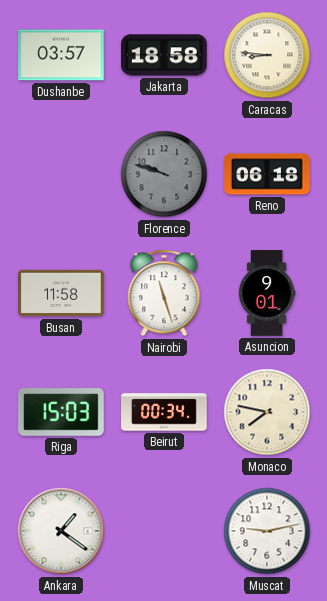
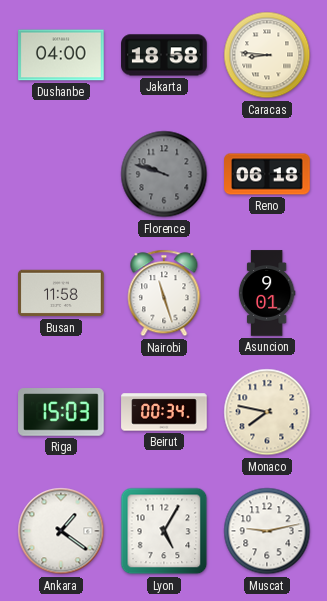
Dushanbe: 03:57 -> 04:00 (61, 55)
Lyon: none -> 5:05 (164, 531)
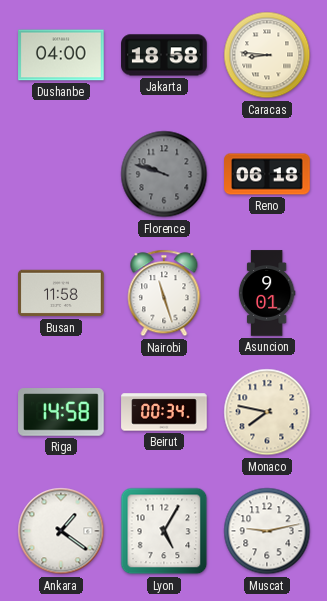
Riga: 15:03 -> 14:58 (61, 412)
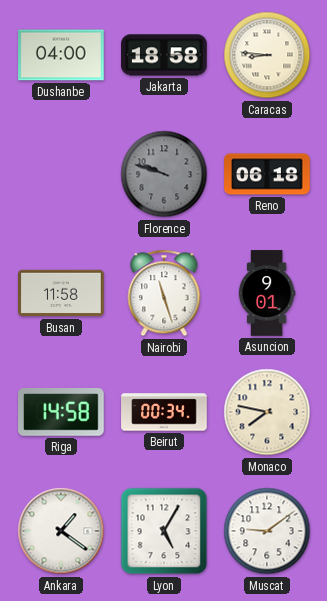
Muscat: 9:13 -> 9:09 (267, 531)
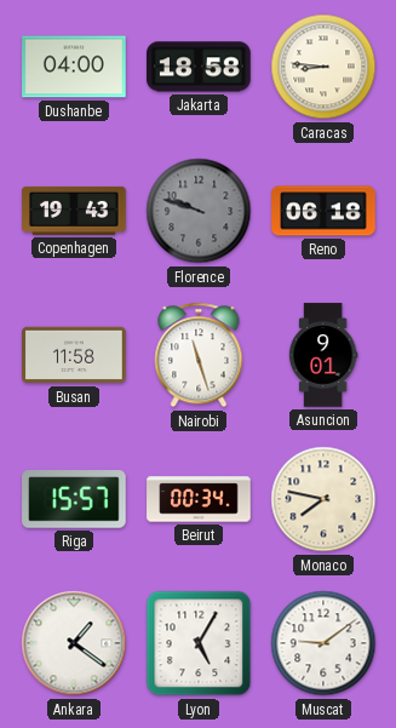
Copenhagen: none -> 19:43 (74, 211)
Riga: 14:58 -> 15:57 (74, 499)
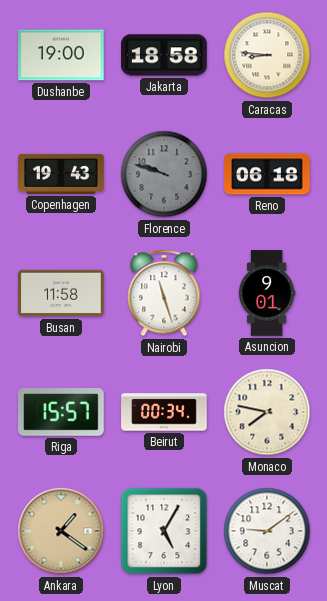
Dushanbe: 04:00 -> 19:00 (61, 55)
Ankara dial: white -> champagne (61, 531)
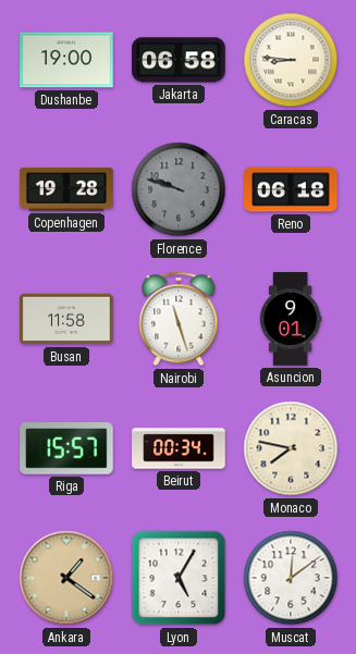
Jakarta: 18:58 -> 06:58 (179, 60)
Copenhagen: 19:43 -> 19:28 (66, 189)
Muscat: 9:09 -> 12:09 (291, 578)
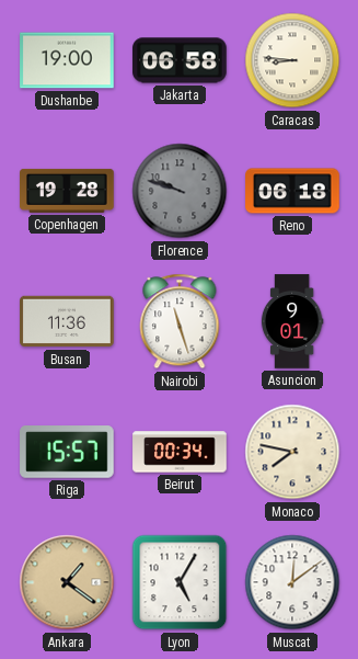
Busan: 11:58 -> 11:36 (67, 321)
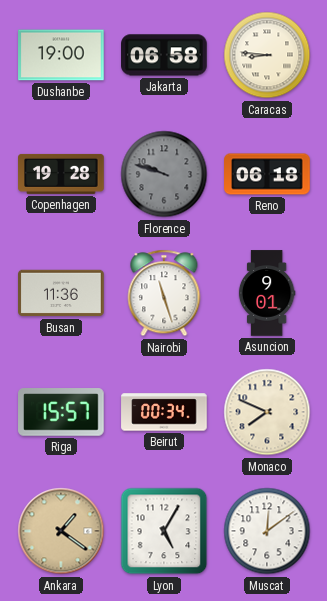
Monaco: 7:47 -> 7:49 (267, 412)
